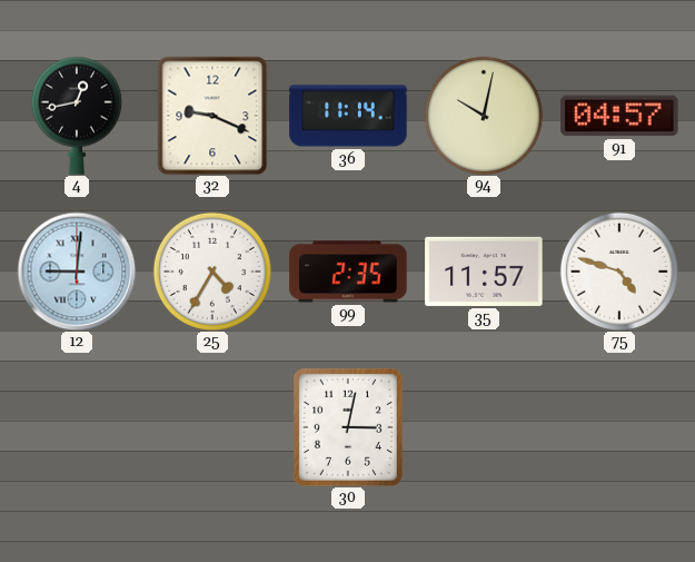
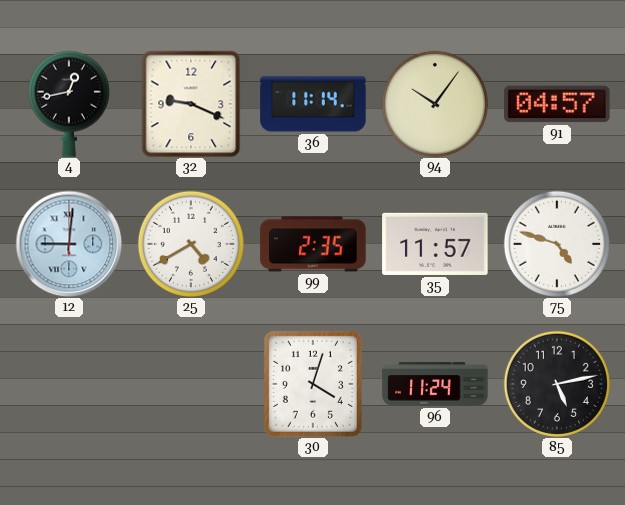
94: 10:02 -> 10:06 (435, 104)
25: 4:35 -> 4:40 (191, 244)
30: 3:02 -> 4:03 (313, 384)
96: none -> 11:24 (435, 384)
85: none -> 5:13 (557, 384)
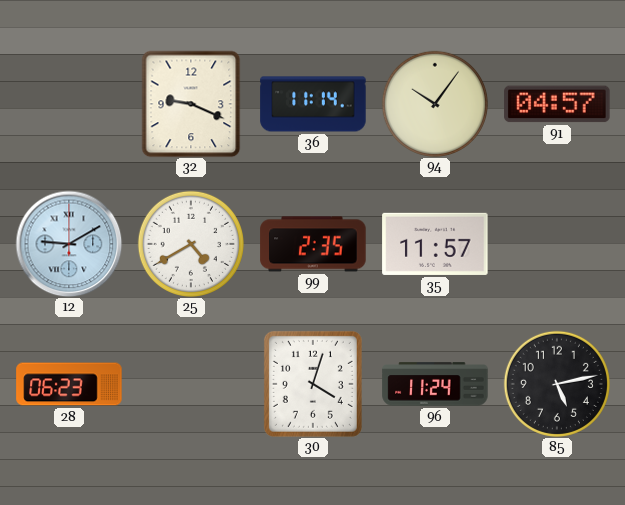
4: 12:43 -> none (69, 104)
12: 9:01 -> 9:10 (69, 244)
75: 4:48 -> none (557, 244)
28: none -> 06:23 (69, 384)
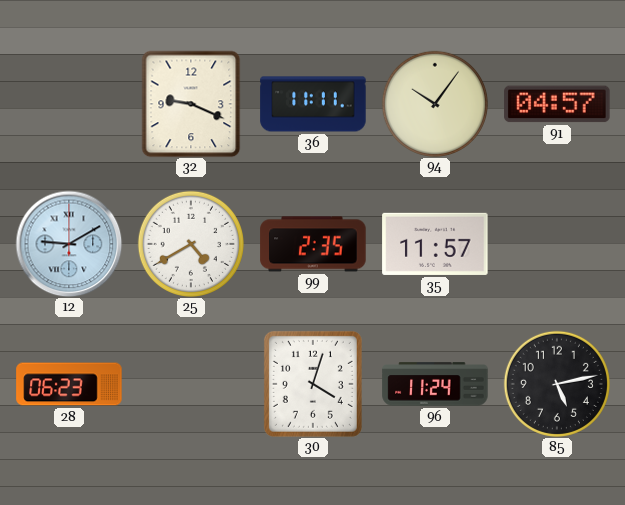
36: 11:14 -> 11:11 (313, 104)
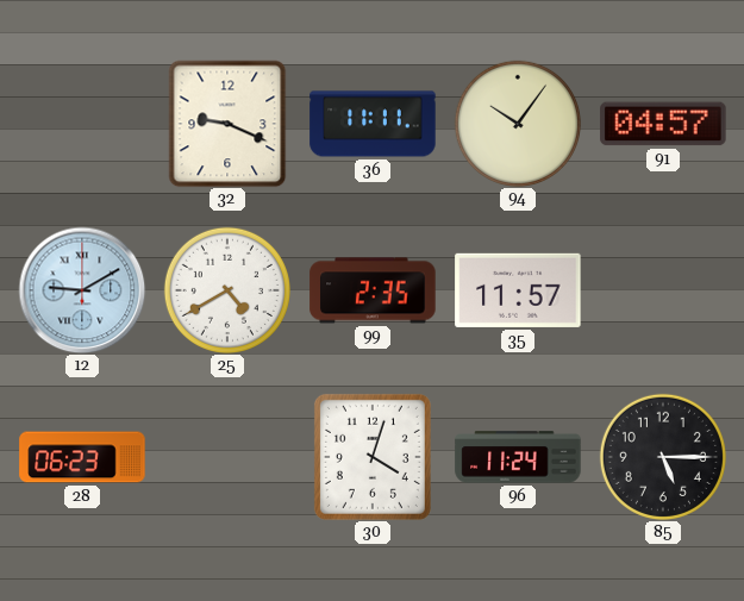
85: 5:13 -> 5:15 (663, 457)
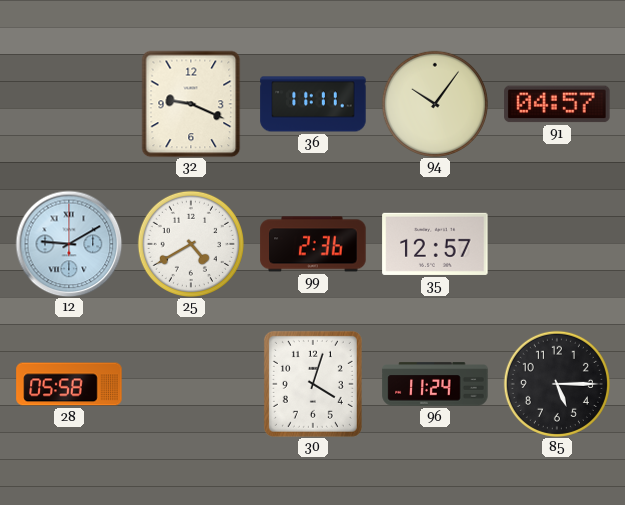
99: 2:35 -> 2:36 (313, 244)
35: 11:57 -> 12:57 (435, 244)
28: 06:23 -> 05:58 (69, 384)
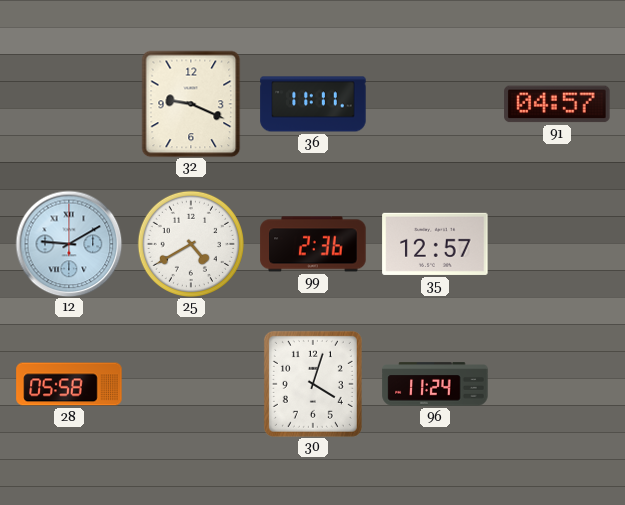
94: 10:06 -> none (435, 104)
85: 5:15 -> none (557, 384)
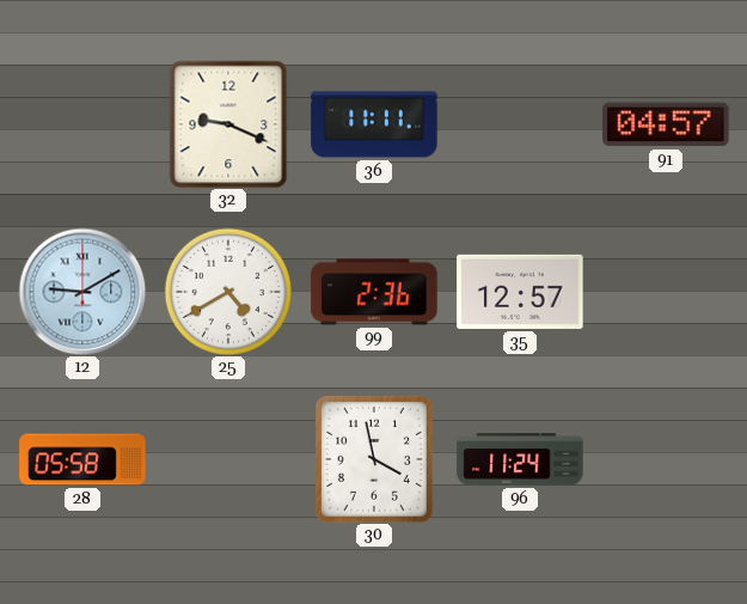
30: 4:03 -> 3:58 (374, 459)
